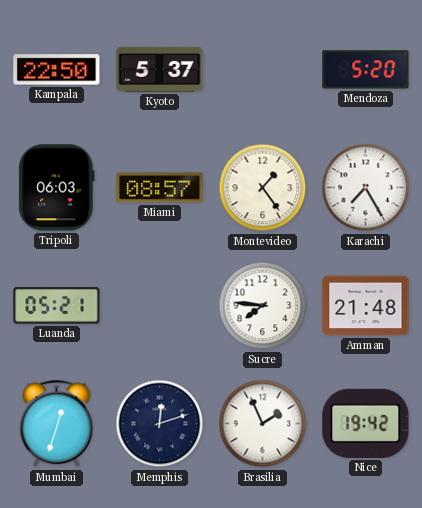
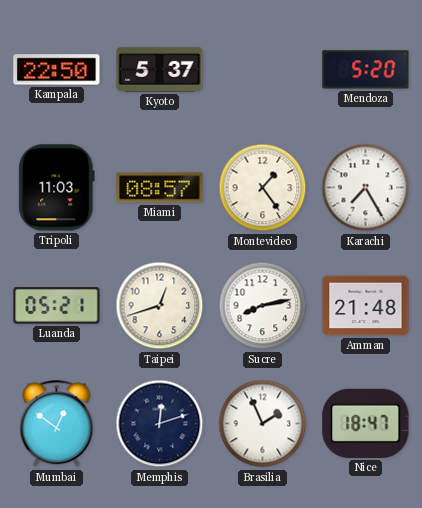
Tripoli: 06:03 -> 11:03 (57, 188)
Taipei: none -> 12:42 (160, 306)
Sucre: 7:46 -> 8:13 (263, 306)
Mumbai: 12:33 -> 12:51 (57, 424)
Nice: 19:42 -> 18:47 (366, 423)
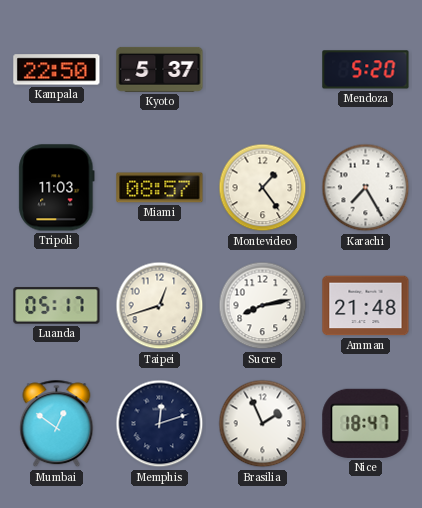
Luanda: 05:21 -> 05:17 (57, 306)
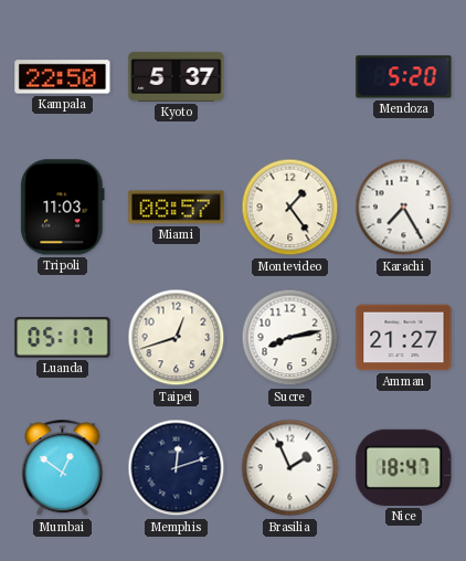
Amman: 21:48 -> 21:27 (404, 338)
